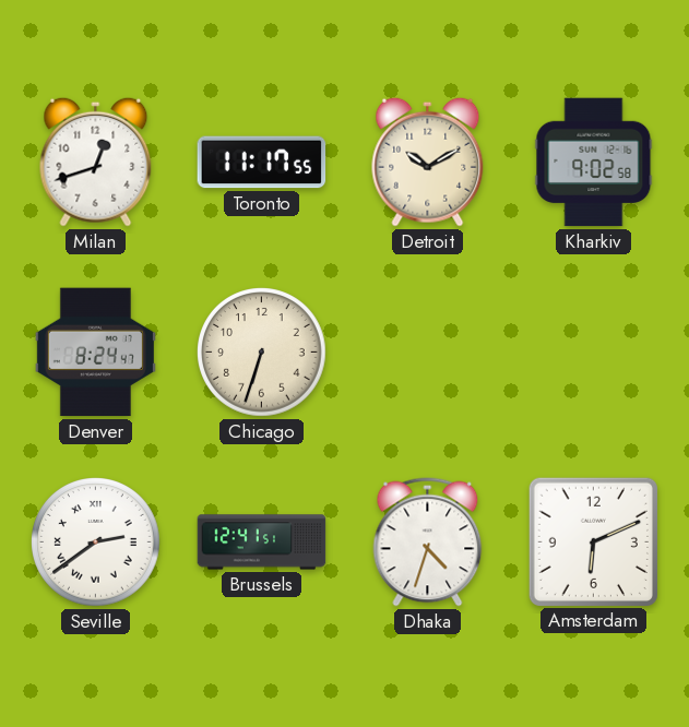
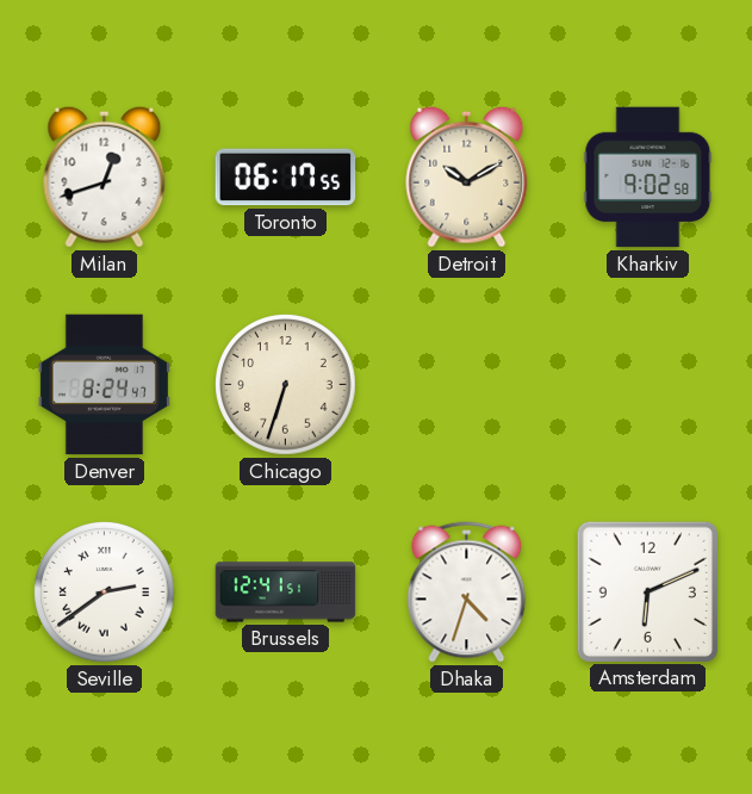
Toronto: 11:17 -> 06:17 (286, 178)
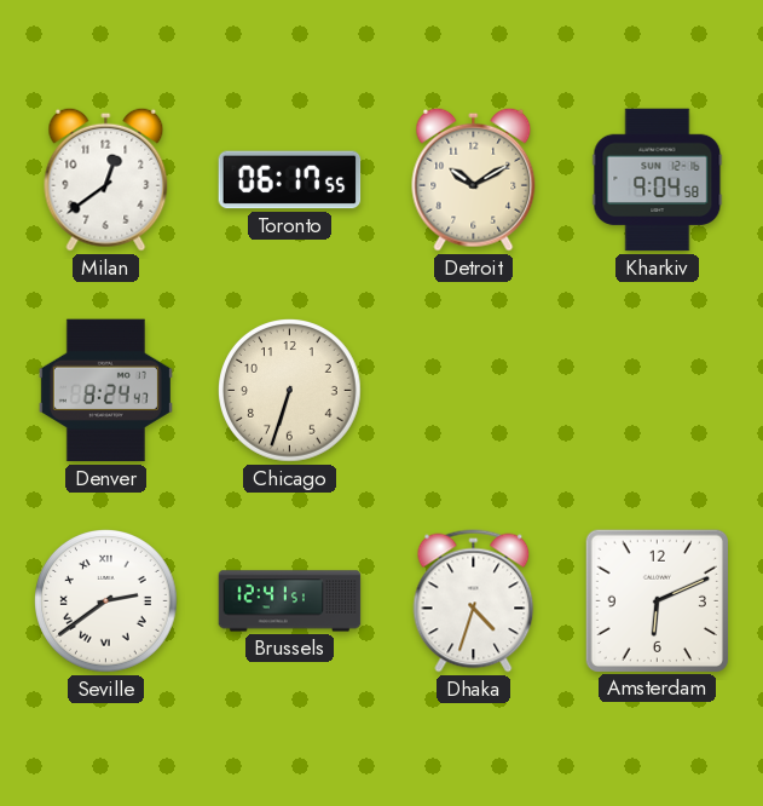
Milan: 12:42 -> 12:39 (106, 179)
Kharkiv: 9:02 -> 9:04 (658, 180)
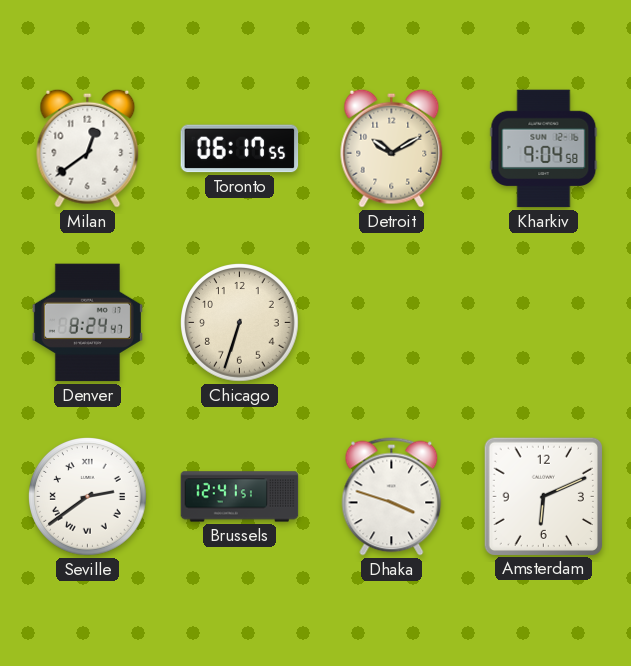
Dhaka: 4:33 -> 3:48 (392, 497)
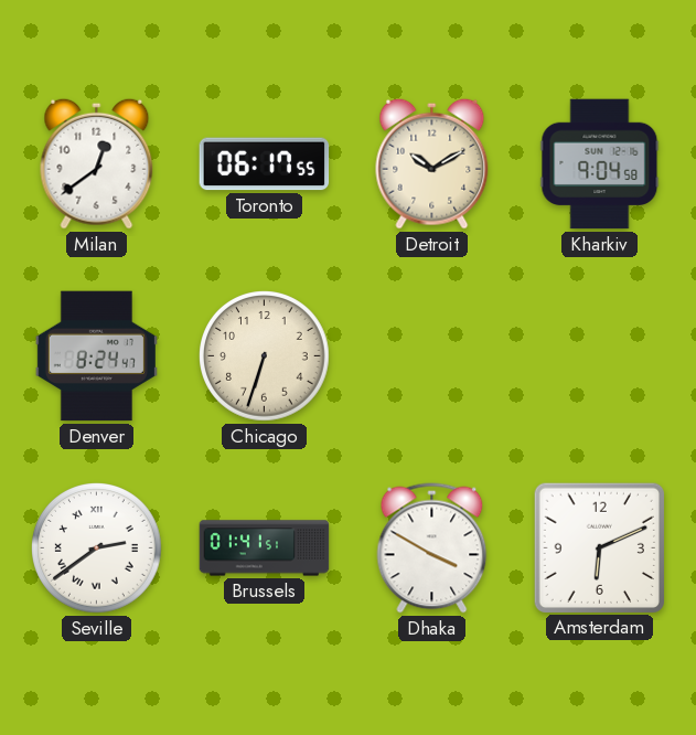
Brussels: 12:41 -> 01:41 (265, 548)
Dhaka: 3:48 -> 3:50 (432, 548)
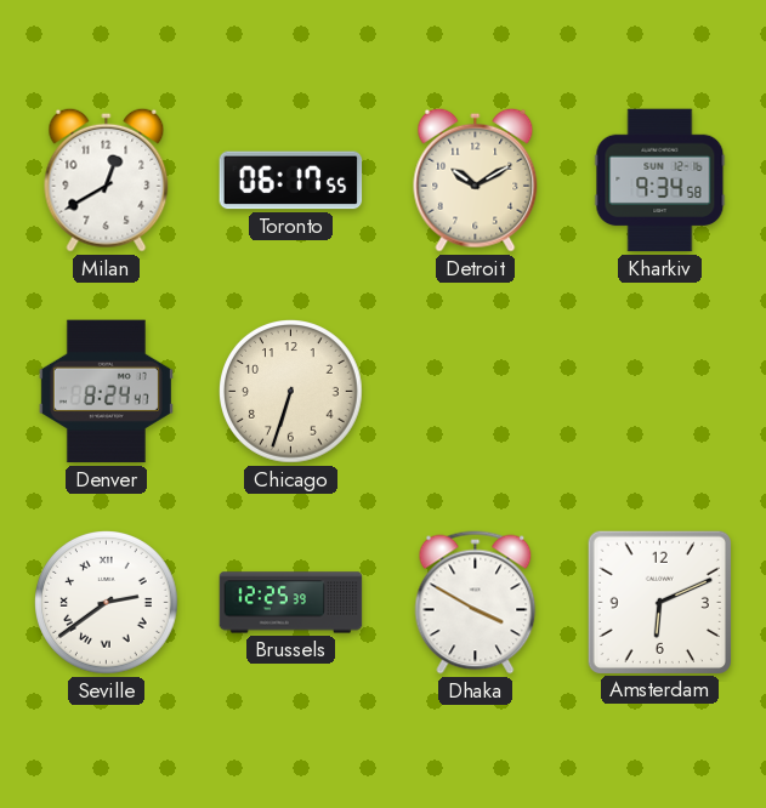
Milan: 12:39 -> 12:40 (107, 180)
Kharkiv: 9:04 -> 9:34 (660, 181)
Brussels: 01:41 -> 12:25 (291, 603)
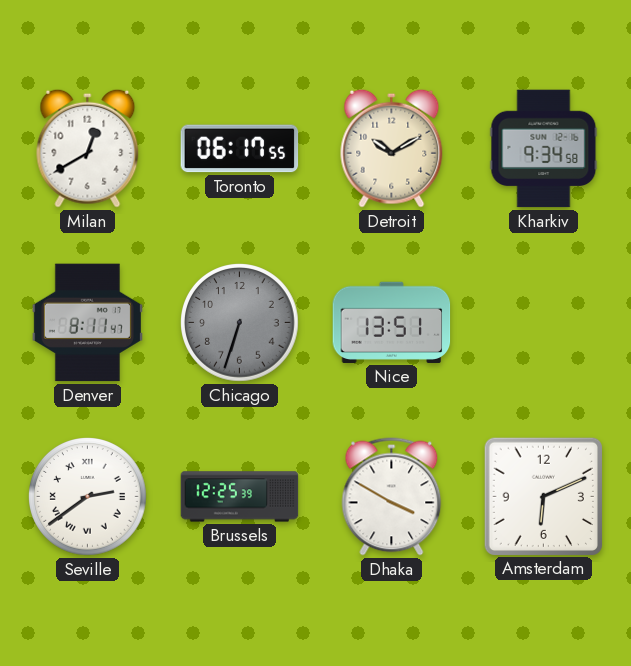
Denver: 8:24 -> 8:11 (87, 323)
Chicago dial: cream -> grey (240, 323)
Nice: none -> 13:51 (392, 322)
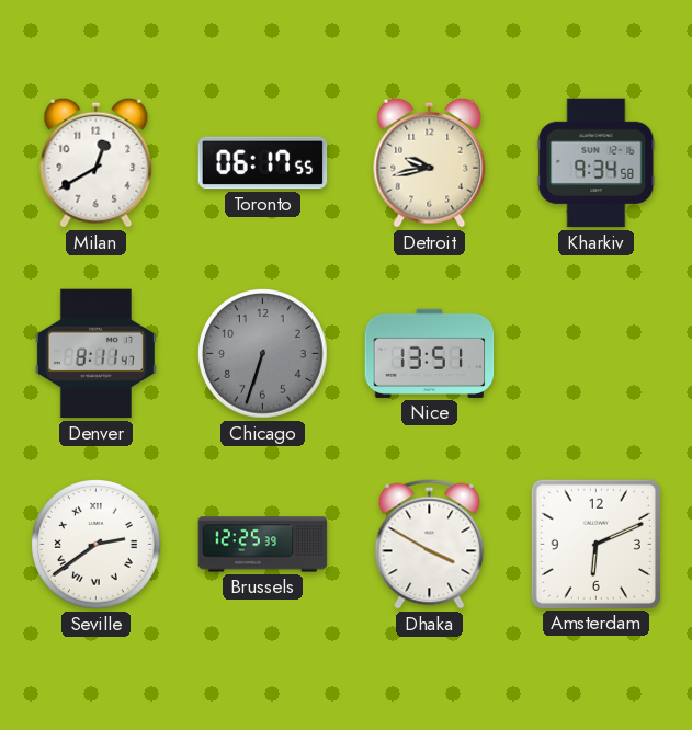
Detroit: 10:10 -> 9:43 (430, 162)
